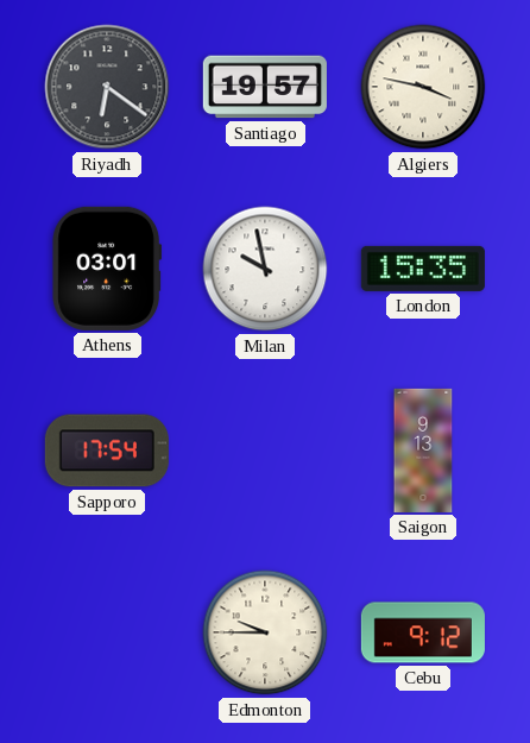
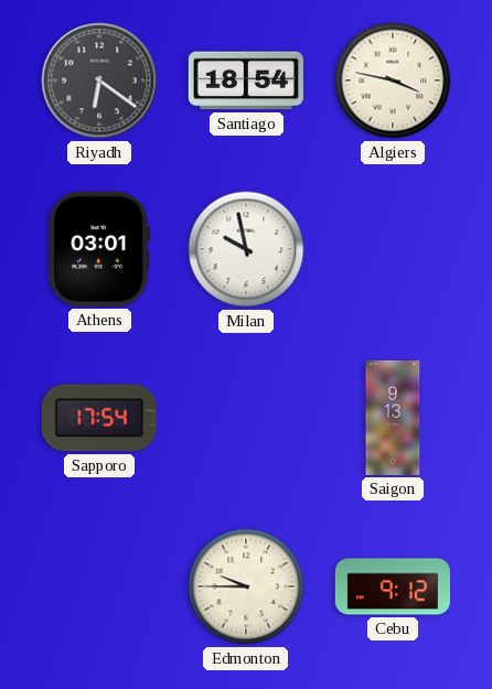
Santiago: 19:57 -> 18:54 (246, 80)
London: 15:35 -> none (423, 269)
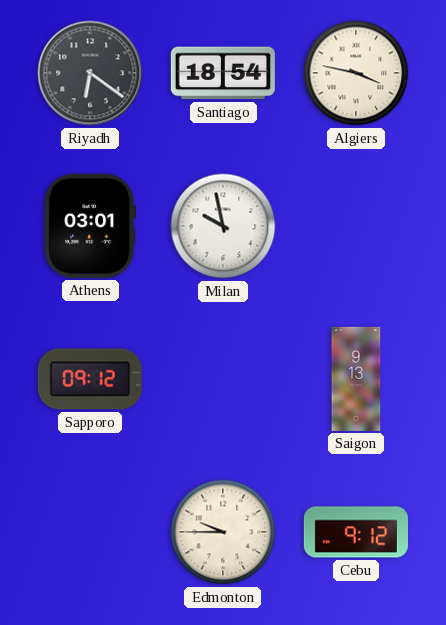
Sapporo: 17:54 -> 09:12 (90, 379)
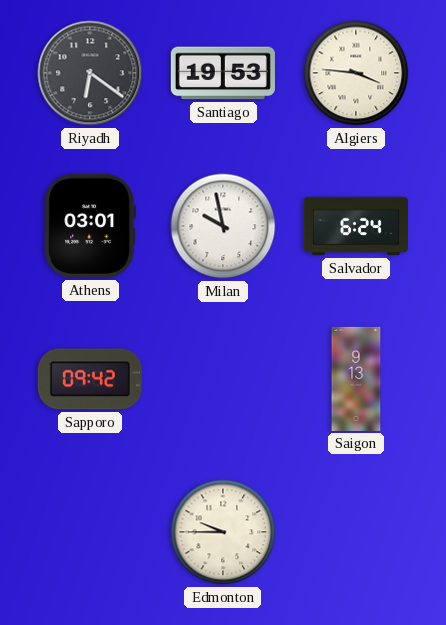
Santiago: 18:54 -> 19:53 (223, 73)
Algiers: 3:47 -> 3:46 (356, 73)
Salvador: none -> 6:24 (356, 226)
Sapporo: 09:12 -> 09:42 (90, 379)
Cebu: 9:12 -> none (356, 532)
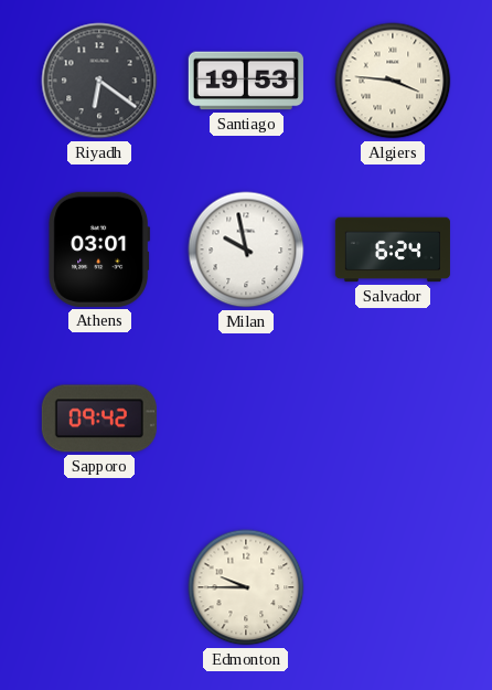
Saigon: 9:13 -> none (356, 379)
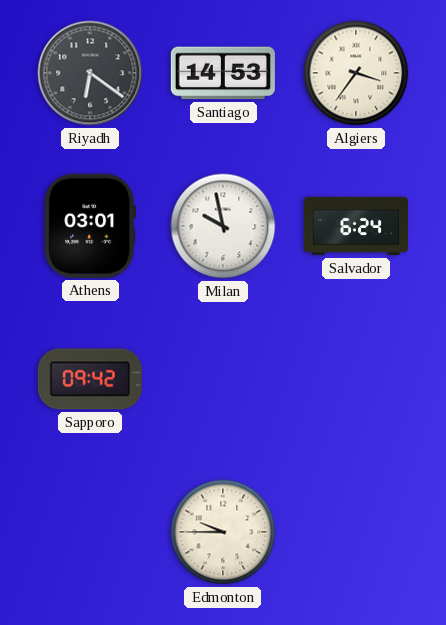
Santiago: 19:53 -> 14:53 (223, 73)
Algiers: 3:46 -> 3:36 (356, 73)
